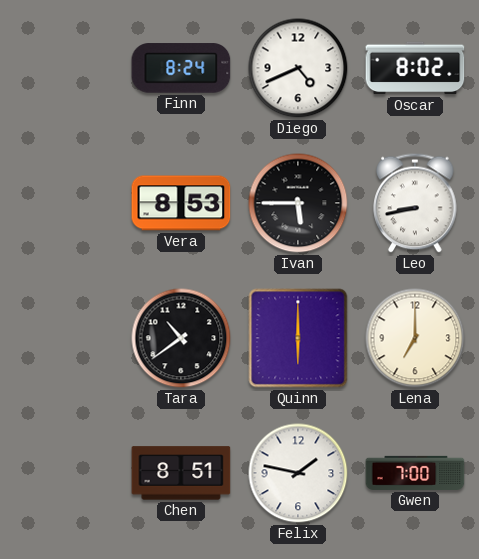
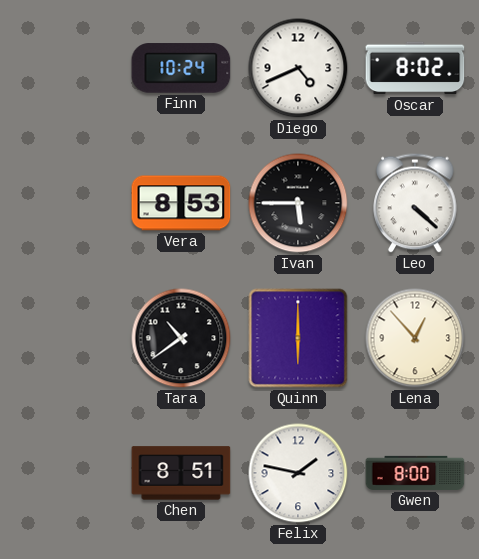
Finn: 8:24 -> 10:24 (181, 68)
Leo: 8:43 -> 4:22 (415, 203)
Lena: 7:00 -> 12:53 (415, 338)
Gwen: 7:00 -> 8:00 (415, 473)
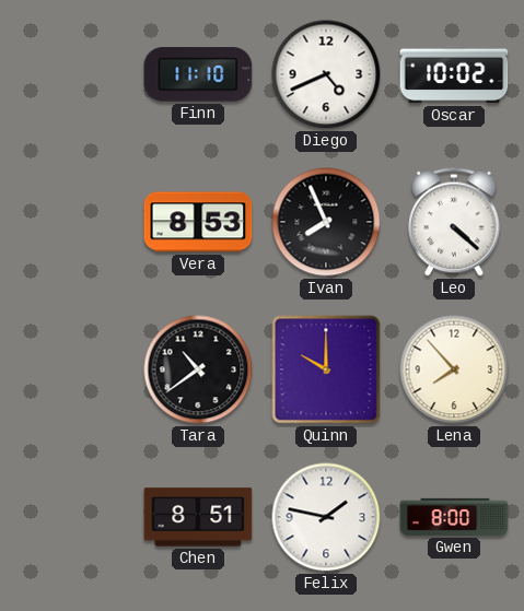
Finn: 10:24 -> 11:10 (198, 74)
Oscar: 8:02 -> 10:02 (454, 74)
Ivan: 5:45 -> 7:56 (326, 222)
Quinn: 6:00 -> 10:00 (326, 369)
Lena: 12:53 -> 7:53 (454, 369)
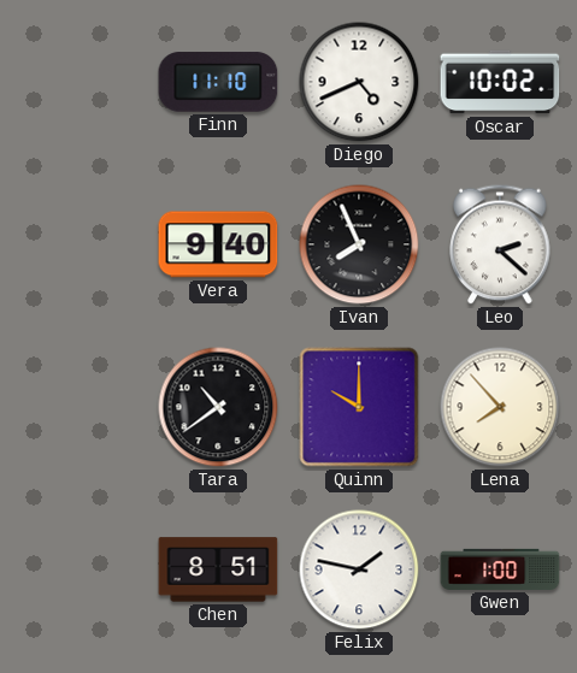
Vera: 8:53 -> 9:40 (218, 244)
Leo: 4:22 -> 2:22 (500, 244)
Gwen: 8:00 -> 1:00 (500, 569)
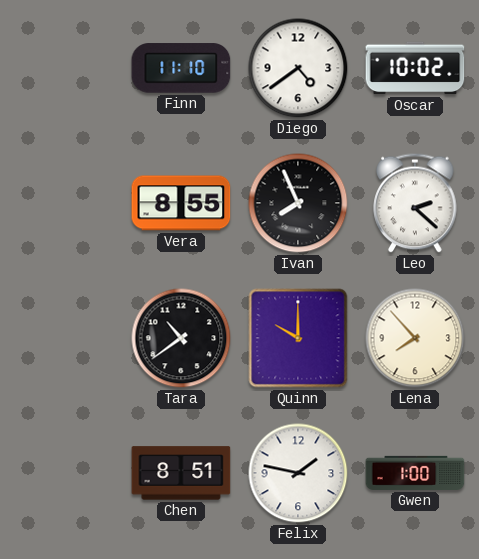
Diego: 4:41 -> 4:39 (298, 68)
Vera: 9:40 -> 8:55 (181, 203)
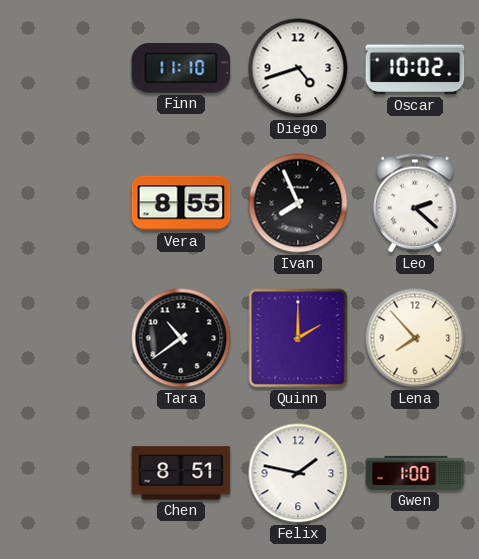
Diego: 4:39 -> 4:42 (298, 68)
Quinn: 10:00 -> 2:00 (298, 338)
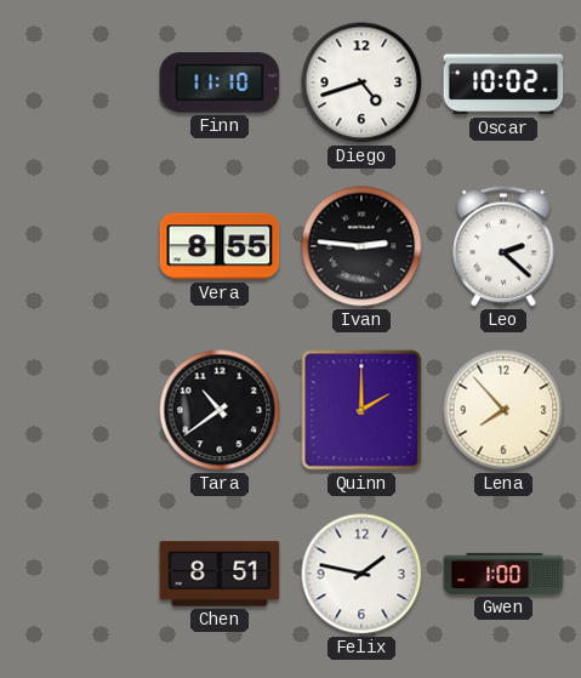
Ivan: 7:56 -> 2:46 (361, 246)
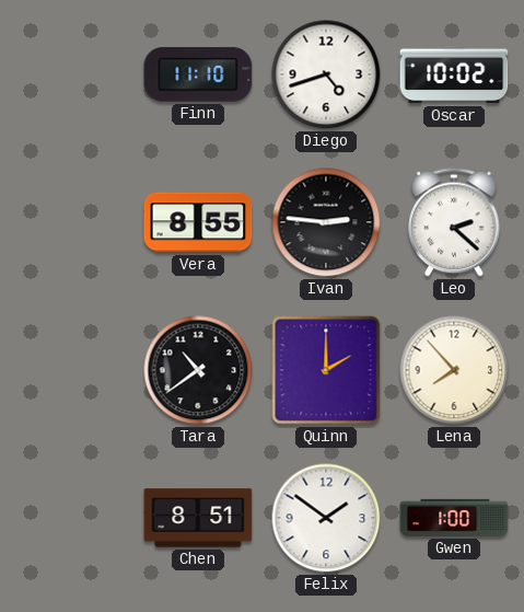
Felix: 1:47 -> 1:51 (326, 518)
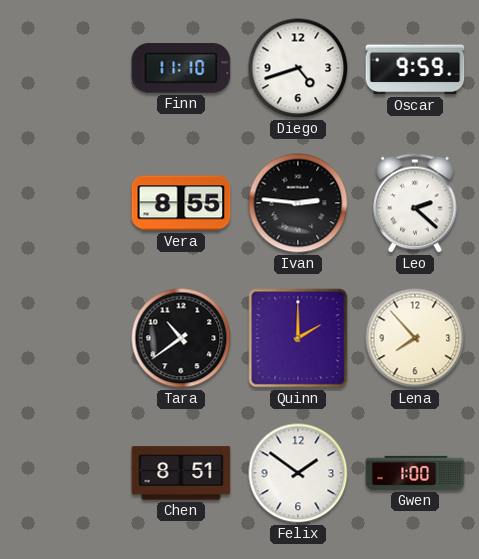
Oscar: 10:02 -> 9:59 (415, 68)
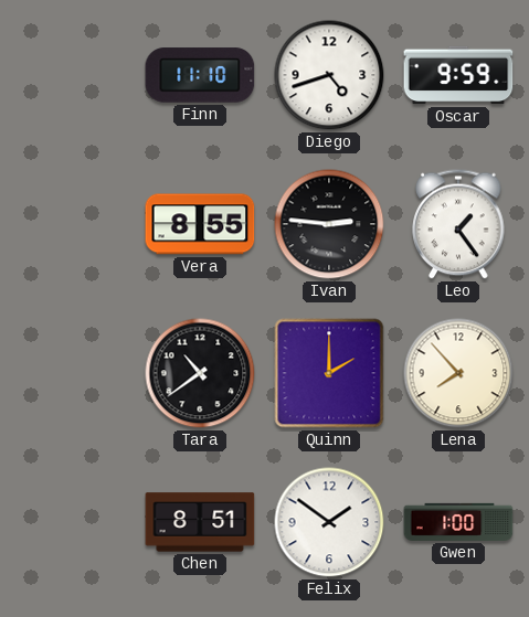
Leo: 2:22 -> 1:24 (458, 224)
